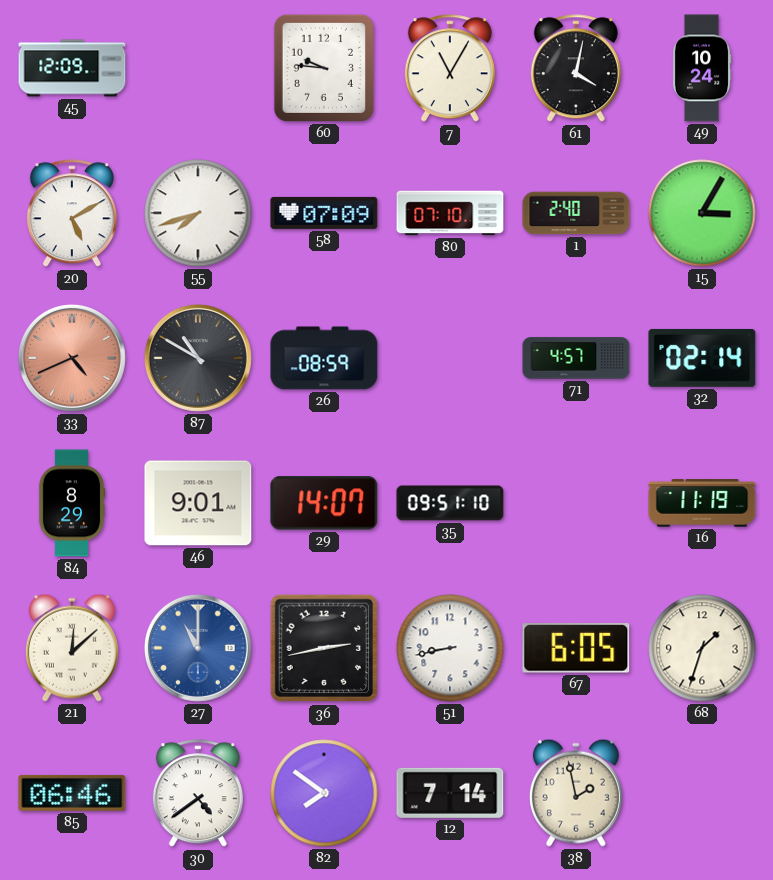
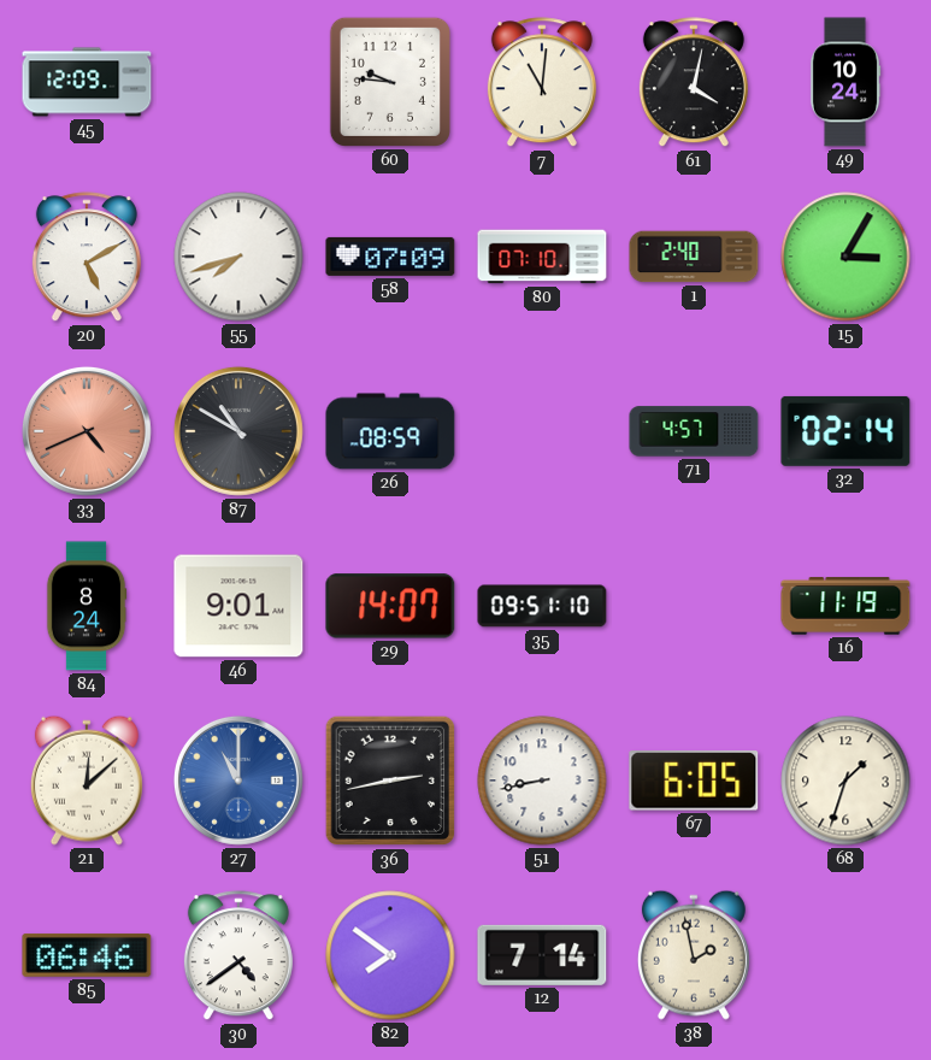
7: 11:05 -> 11:01 (542, 83)
84: 8:29 -> 8:24 (87, 606)
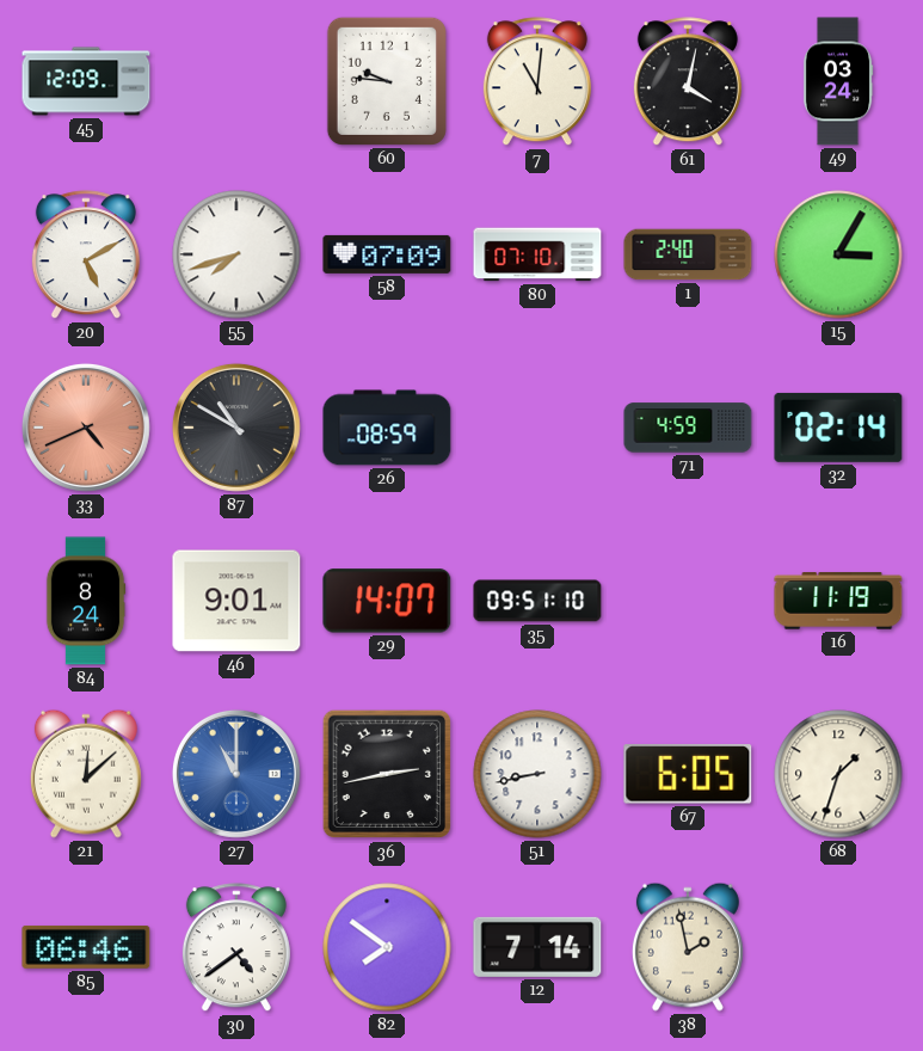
49: 10:24 -> 03:24 (838, 81)
71: 4:57 -> 4:59 (688, 428)
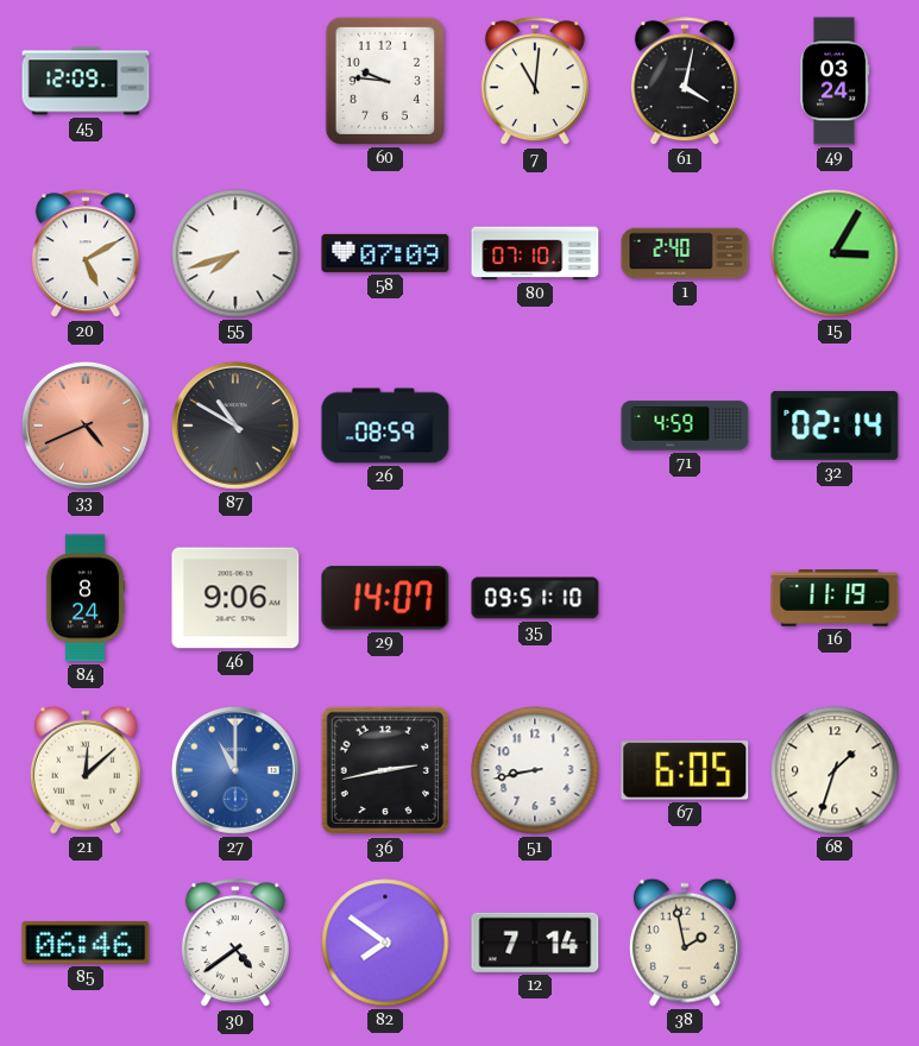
46: 9:01 -> 9:06 (235, 598)
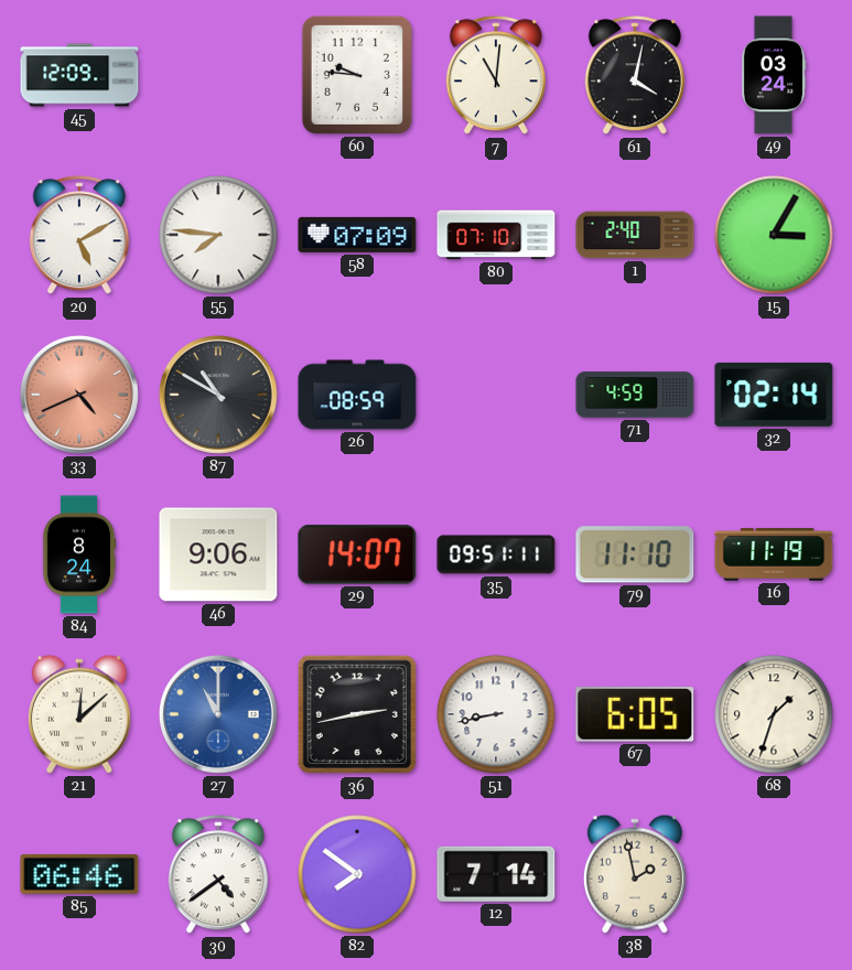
55: 7:42 -> 7:46 (218, 235)
35: 09:51:10 -> 09:51:11 (496, 554)
79: none -> 11:10 (635, 554)
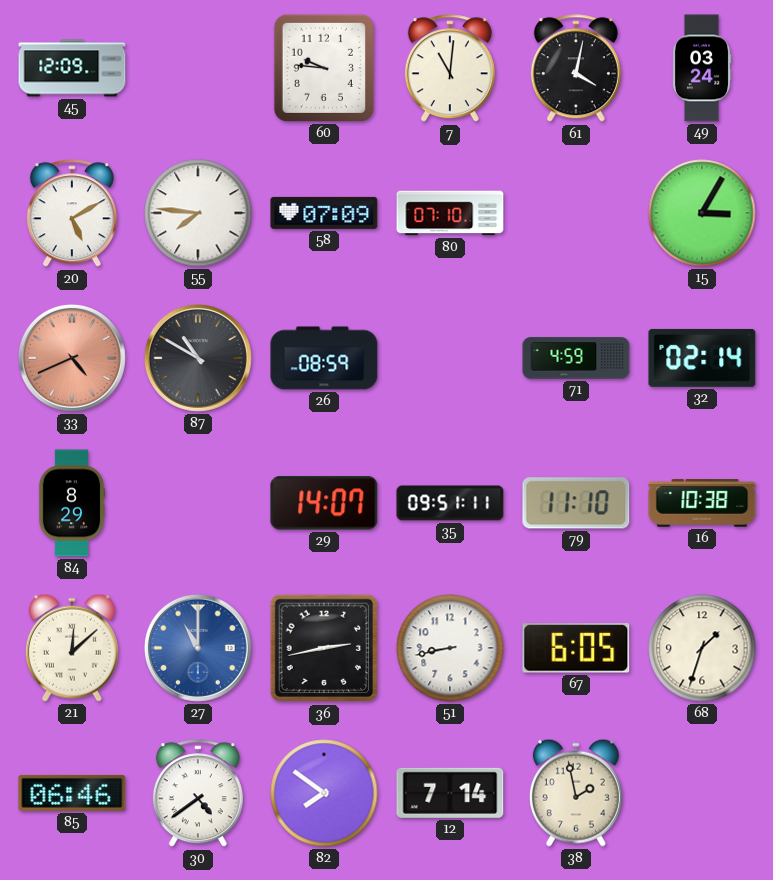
1: 2:40 -> none (635, 235)
84: 8:24 -> 8:29 (72, 503)
46: 9:06 -> none (218, 554)
16: 11:19 -> 10:38 (702, 503)
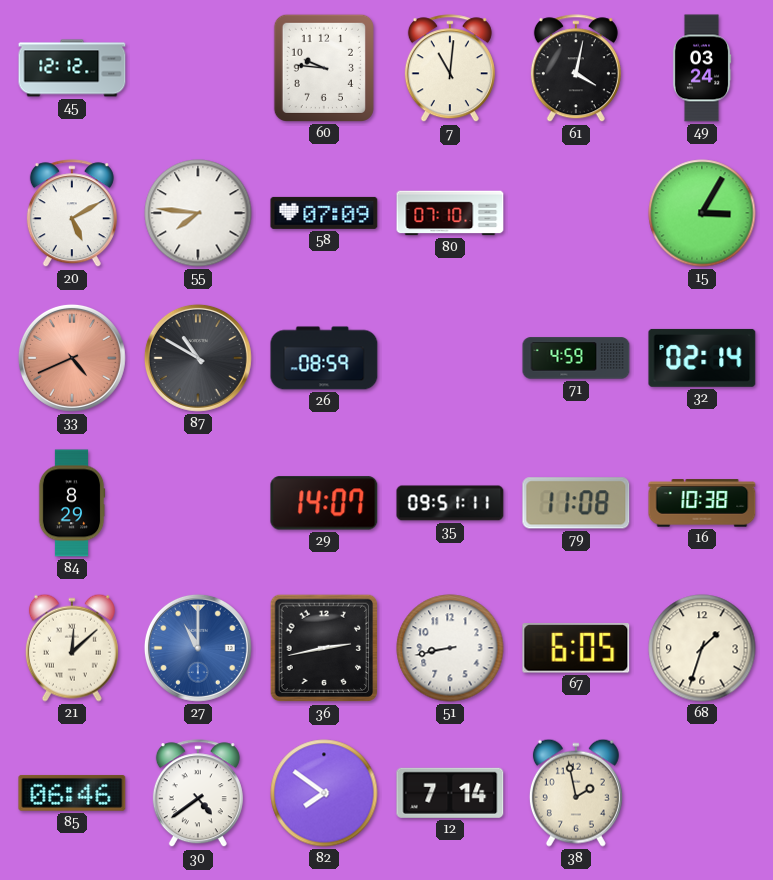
45: 12:09 -> 12:12 (72, 68)
79: 11:10 -> 11:08 (576, 503)
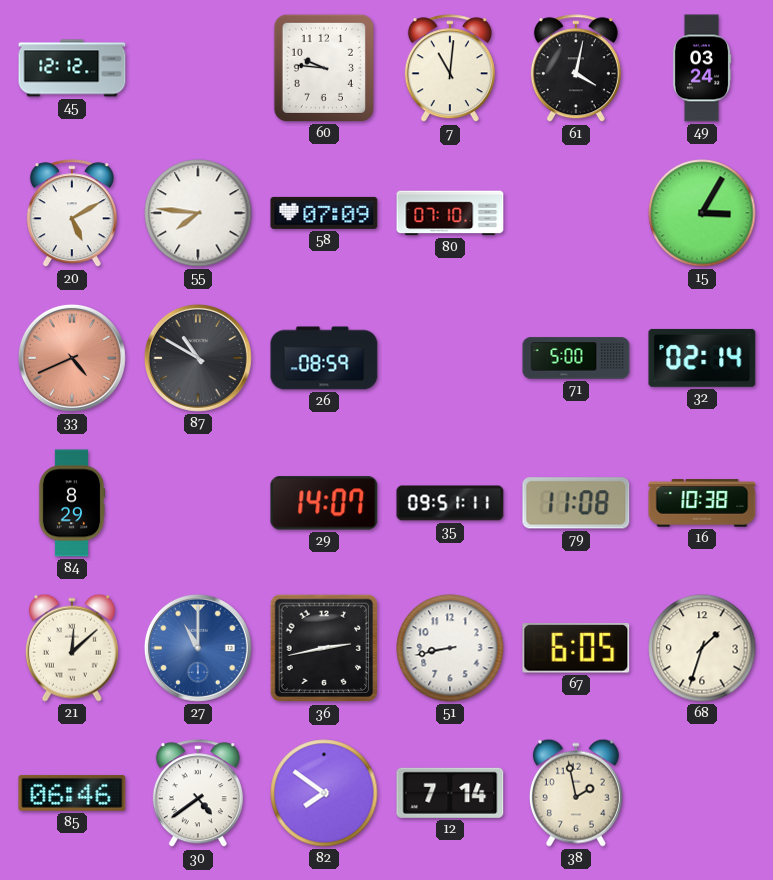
71: 4:59 -> 5:00 (576, 358)
